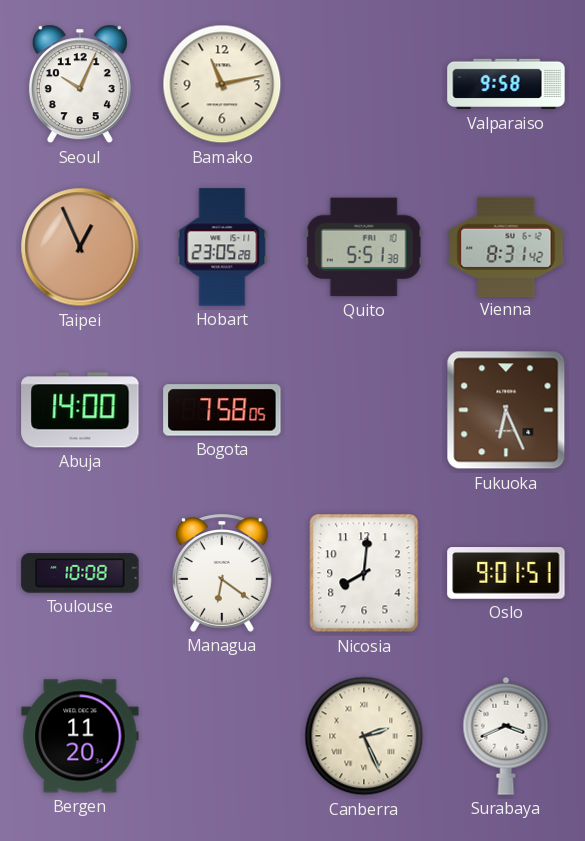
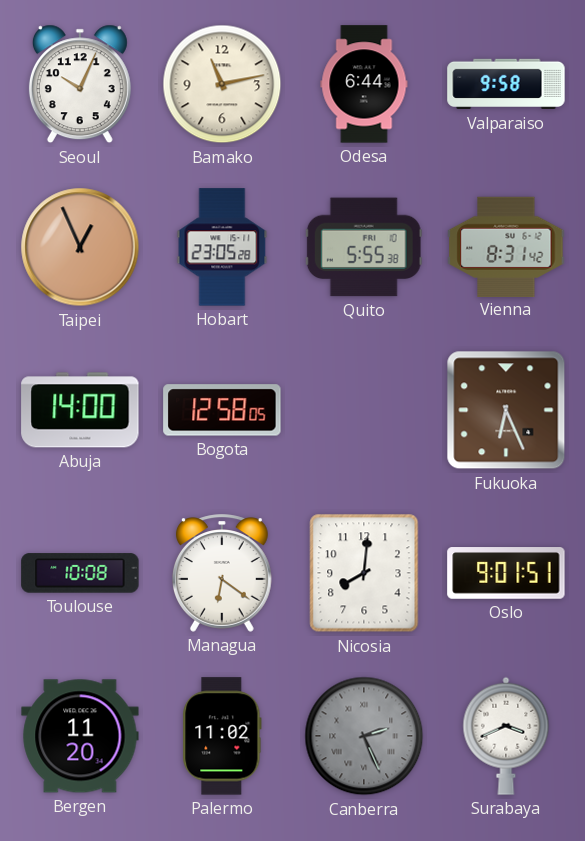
Odesa: none -> 6:44 (364, 84)
Quito: 5:51 -> 5:55 (364, 247)
Bogota: 7:58 -> 12:58 (222, 410)
Palermo: none -> 11:02 (222, 736)
Canberra dial: cream -> grey (364, 736)
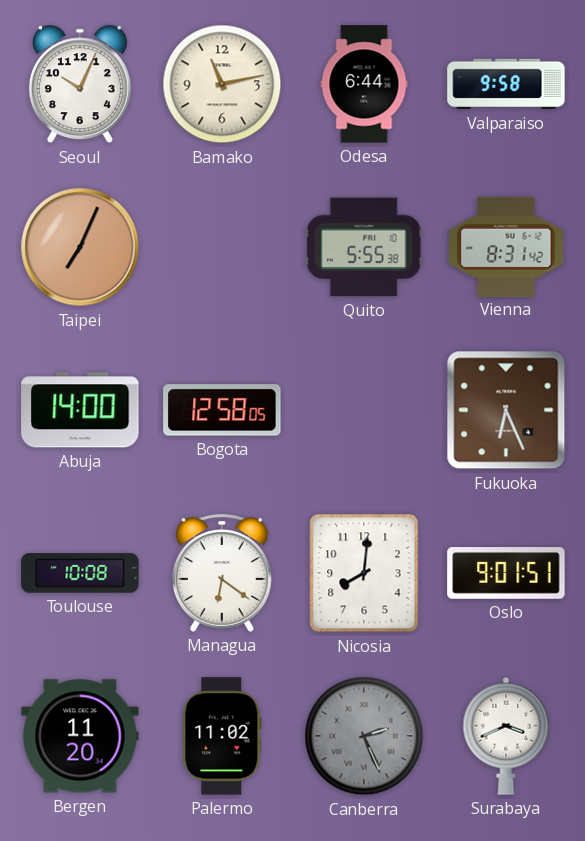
Taipei: 12:56 -> 7:04 (80, 247)
Hobart: 23:05 -> none (222, 247)
